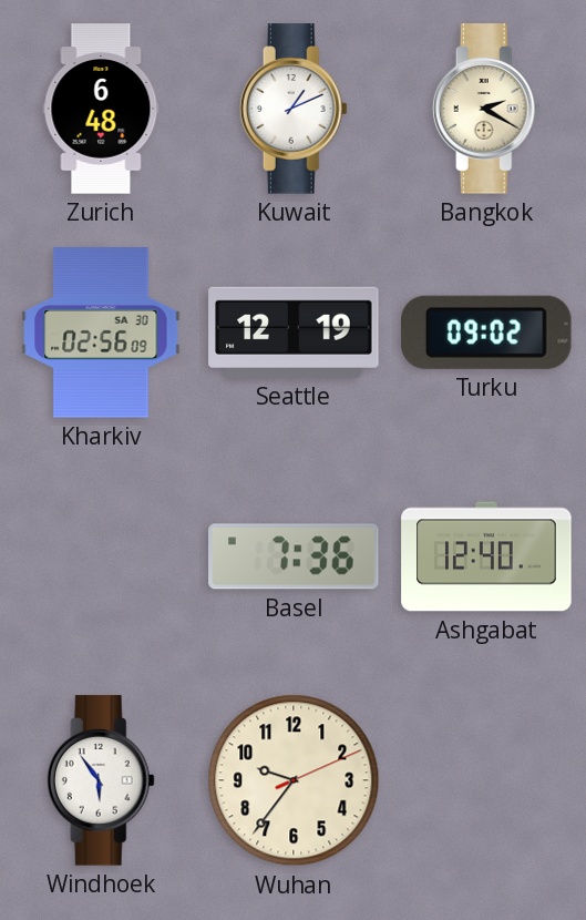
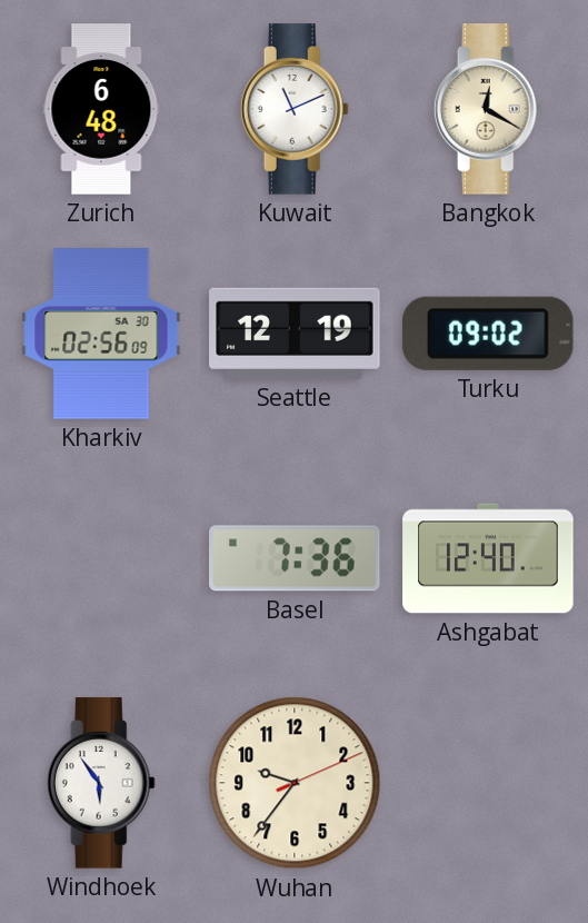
Kuwait: 1:11 -> 11:11 (295, 109)
Bangkok: 2:20 -> 12:20 (488, 109)
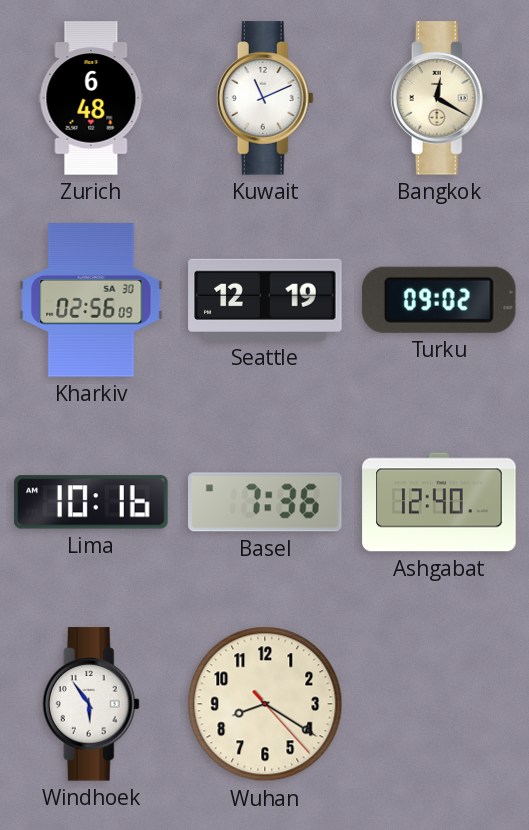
Lima: none -> 10:16 (91, 502)
Wuhan: 9:36 -> 8:20 (265, 704)
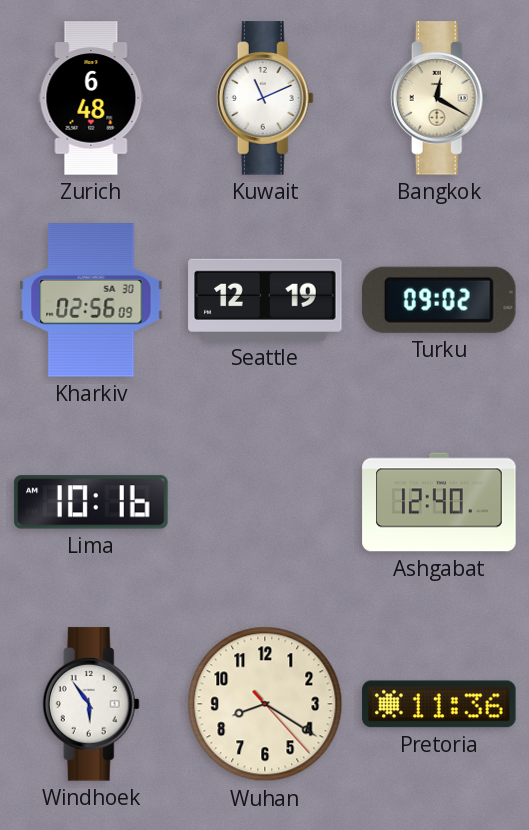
Basel: 7:36 -> none (265, 502)
Pretoria: none -> 11:36 (439, 704)
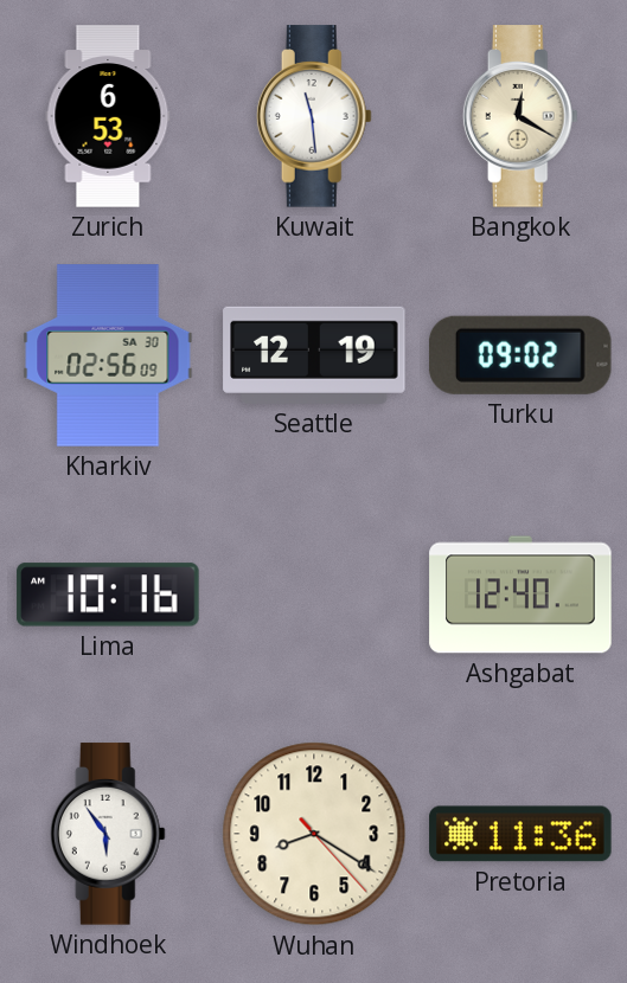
Zurich: 6:48 -> 6:53 (108, 116)
Kuwait: 11:11 -> 11:29 (314, 116)
